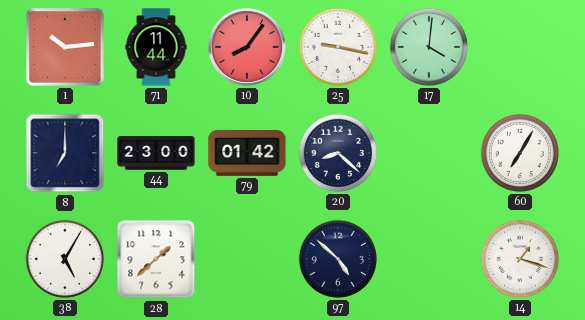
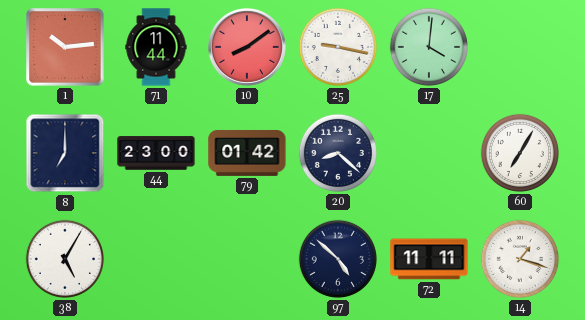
10: 8:06 -> 8:09 (247, 47)
28: 1:38 -> none (156, 259)
72: none -> 11:11 (429, 259)
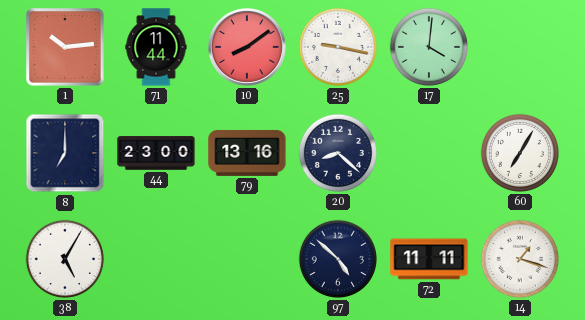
79: 01:42 -> 13:16 (247, 153)
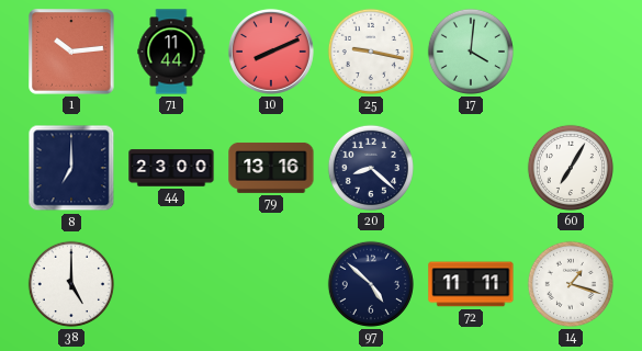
10: 8:09 -> 8:11 (271, 52)
38: 5:05 -> 5:00 (71, 284)
